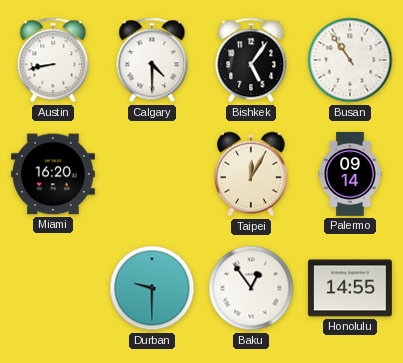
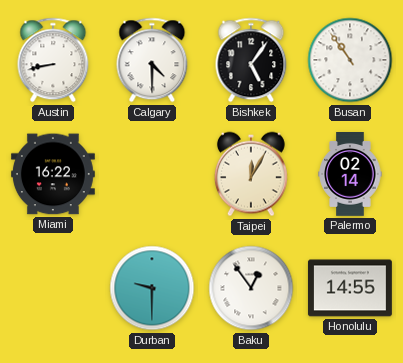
Miami: 16:20 -> 16:22 (53, 174)
Palermo: 09:14 -> 02:14 (350, 175)
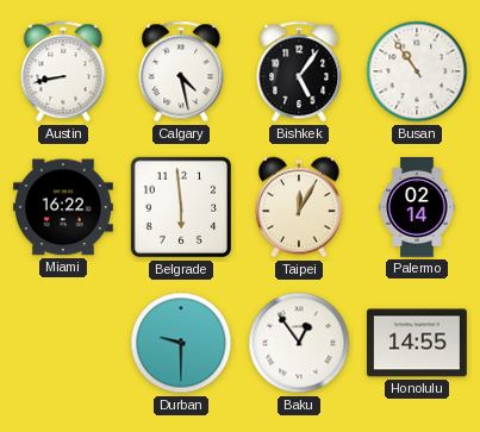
Calgary: 4:30 -> 4:28 (181, 71)
Belgrade: none -> 5:59 (181, 207)
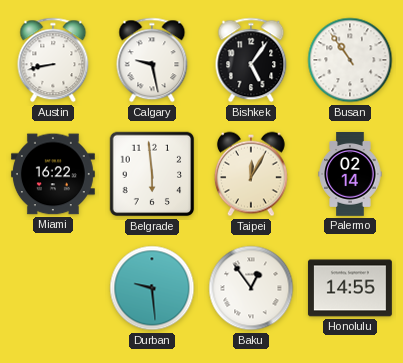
Calgary: 4:28 -> 9:28 (152, 60)
Durban: 9:30 -> 9:29 (152, 288)
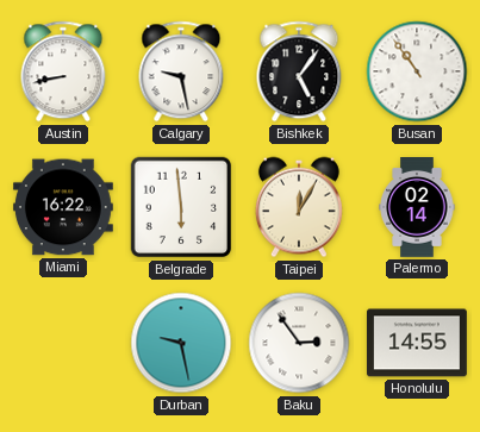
Durban: 9:29 -> 9:28 (181, 343)
Baku: 12:54 -> 2:54 (299, 343)
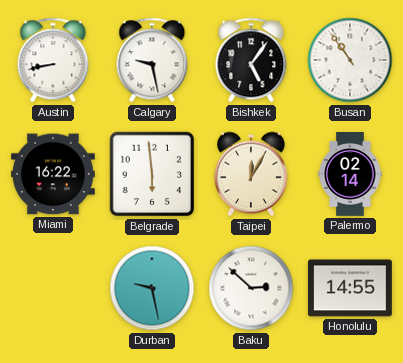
Baku: 2:54 -> 2:52 (251, 288)
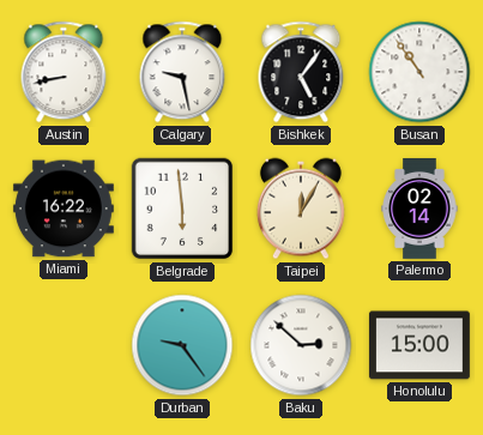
Durban: 9:28 -> 9:24 (182, 345)
Honolulu: 14:55 -> 15:00 (419, 345)
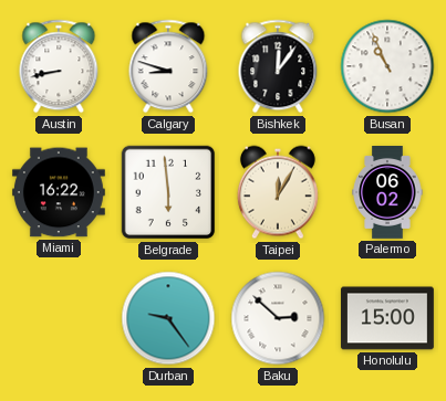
Calgary: 9:28 -> 8:48 (168, 66)
Bishkek: 5:06 -> 12:06 (278, 66)
Busan: 10:54 -> 10:56 (387, 66)
Palermo: 02:14 -> 06:02 (387, 193)
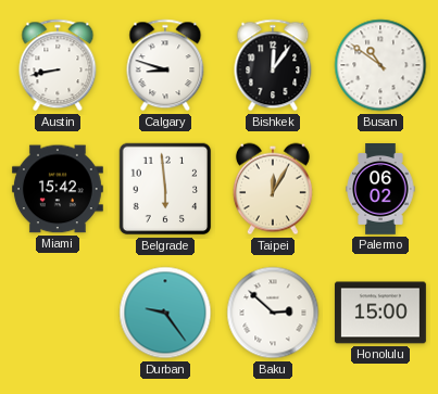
Busan: 10:56 -> 10:51 (380, 65)
Miami: 16:22 -> 15:42 (58, 189)
